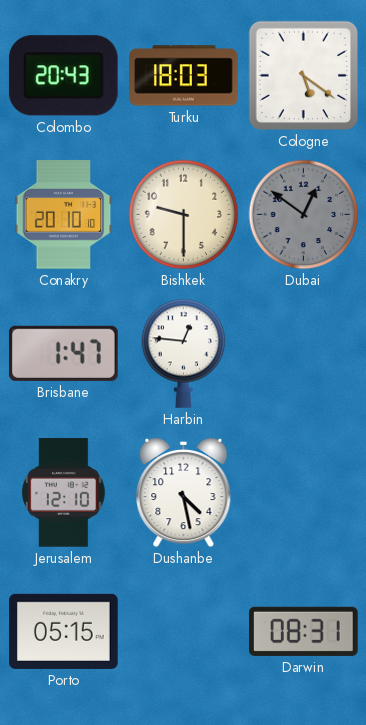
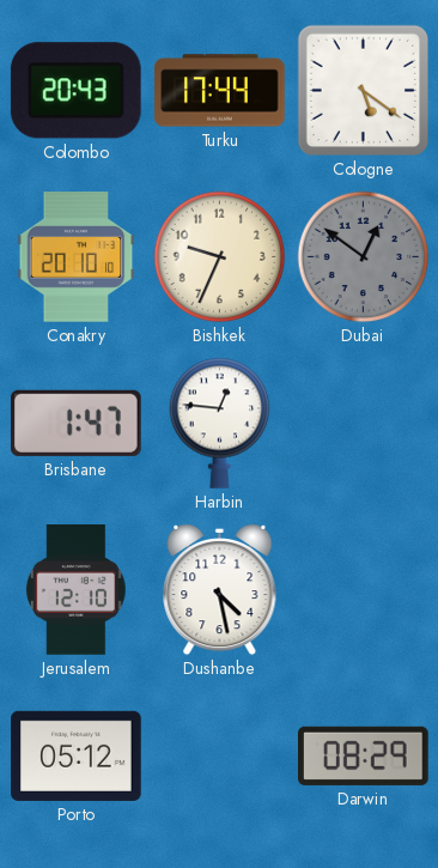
Turku: 18:03 -> 17:44 (220, 91)
Bishkek: 9:30 -> 9:34 (220, 257)
Porto: 05:15 -> 05:12 (77, 755)
Darwin: 08:31 -> 08:29 (364, 755)
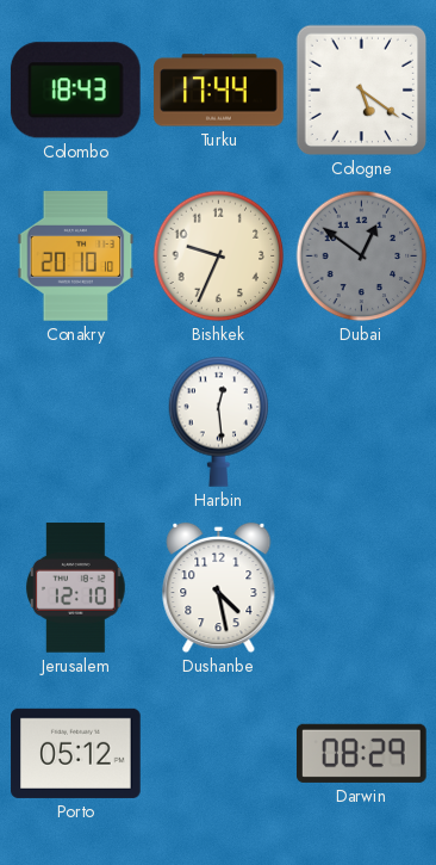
Colombo: 20:43 -> 18:43 (75, 91)
Brisbane: 1:47 -> none (77, 423)
Harbin: 12:46 -> 12:29 (219, 421)
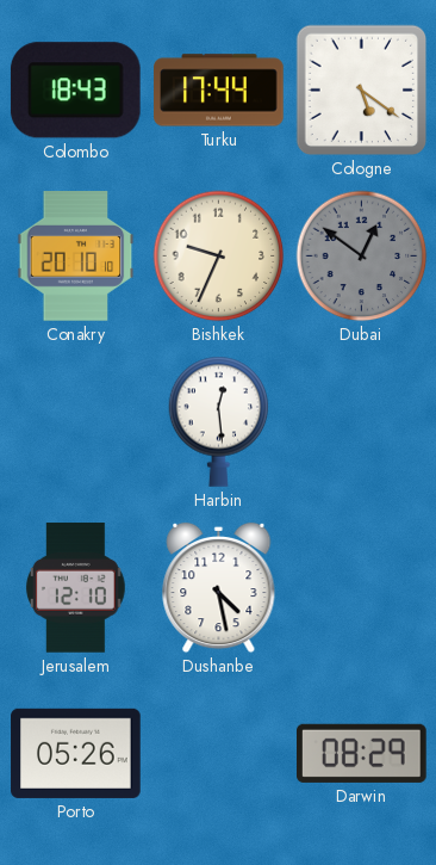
Porto: 05:12 -> 05:26 (76, 753)
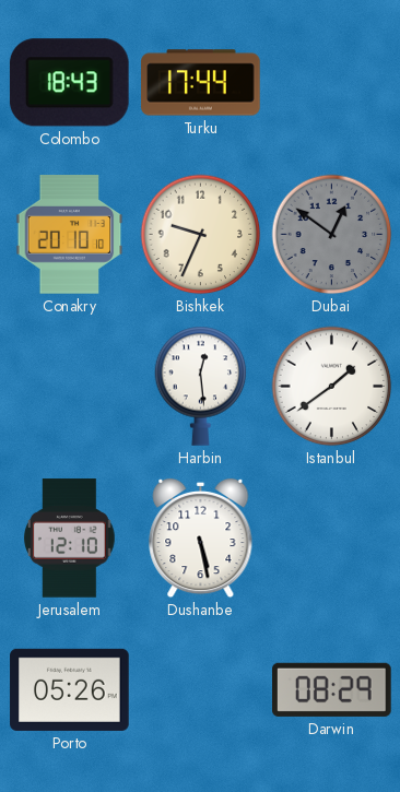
Cologne: 5:21 -> none (362, 91)
Istanbul: none -> 1:39 (332, 387)
Dushanbe: 4:28 -> 5:28 (201, 539)
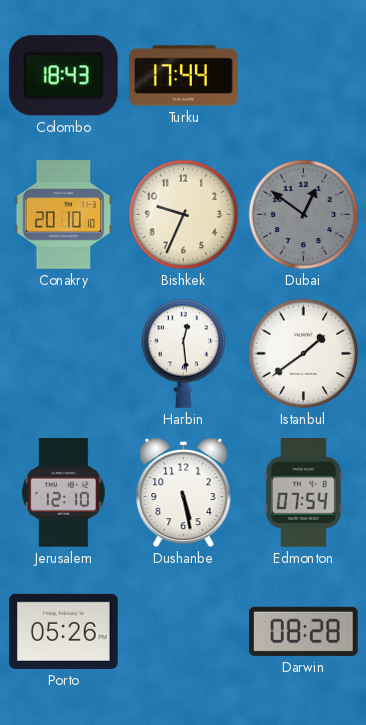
Edmonton: none -> 07:54 (303, 493)
Darwin: 08:29 -> 08:28 (304, 631)
